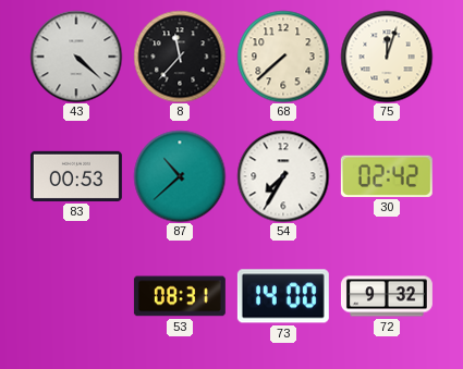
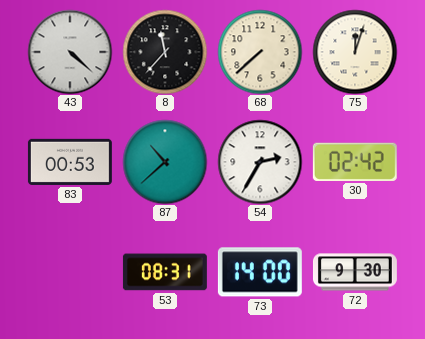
54: 7:35 -> 2:35 (260, 162)
72: 9:32 -> 9:30 (355, 272)
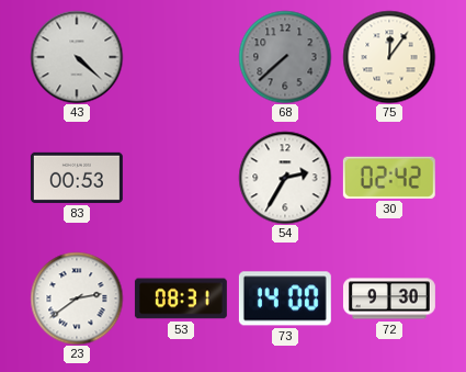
8: 11:37 -> none (165, 52)
68 dial: cream -> grey (285, 57)
75: 12:03 -> 12:06 (389, 57)
87: 10:38 -> none (165, 162)
23: none -> 2:39 (77, 298)
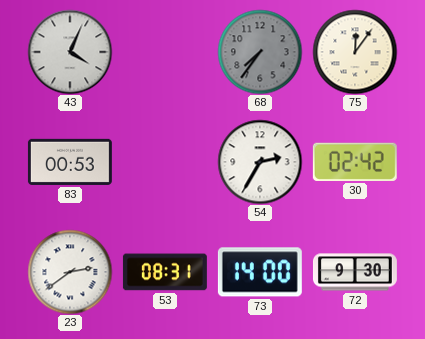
43: 4:22 -> 4:04 (70, 52)
68: 7:38 -> 7:36 (260, 52)
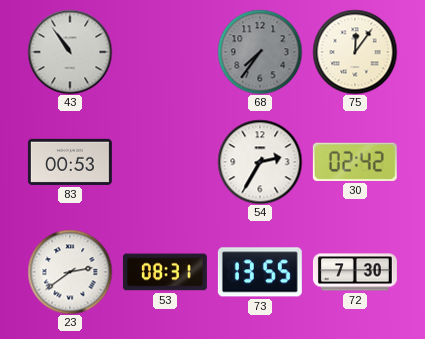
43: 4:04 -> 10:54 (70, 52)
73: 14:00 -> 13:55 (260, 272)
72: 9:30 -> 7:30 (355, 272)
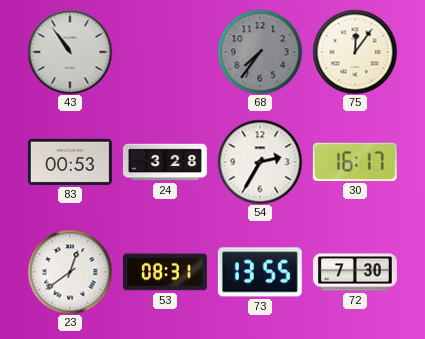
24: none -> 3:28 (165, 162)
30: 02:42 -> 16:17 (355, 162)
23: 2:39 -> 12:39 (70, 272)
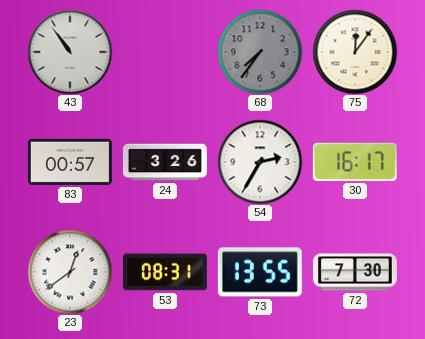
83: 00:53 -> 00:57 (70, 162)
24: 3:28 -> 3:26 (165, 162)
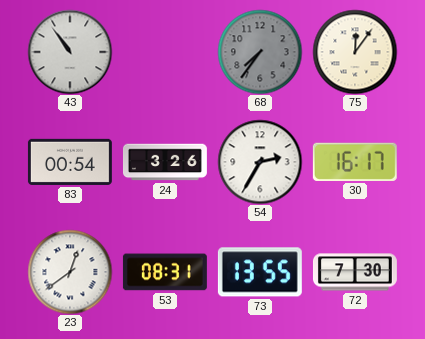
83: 00:57 -> 00:54 (70, 162)
